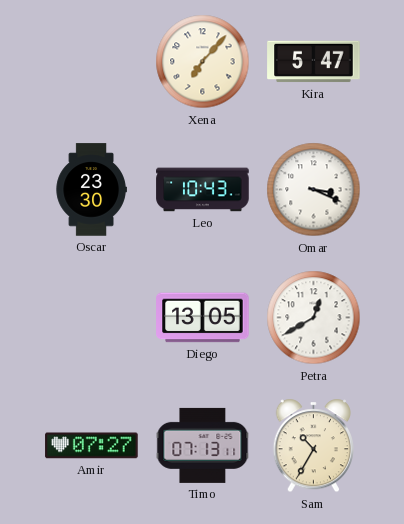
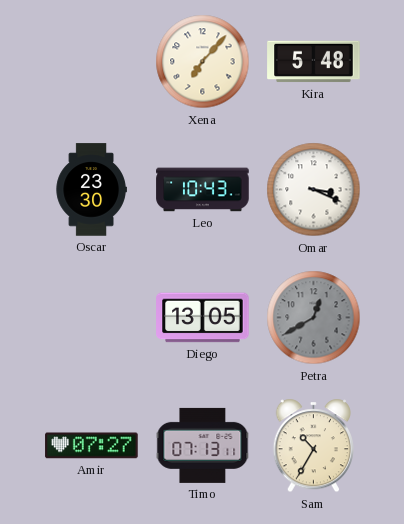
Kira: 5:47 -> 5:48 (314, 62)
Petra dial: white -> grey (314, 318)
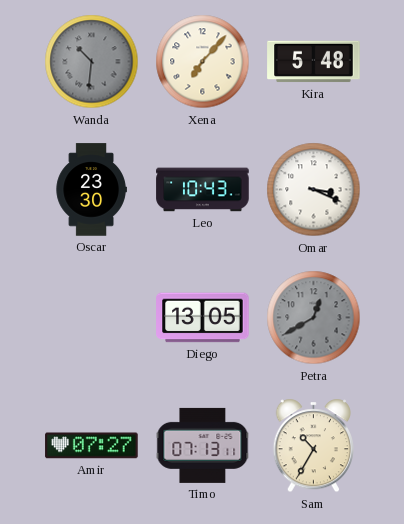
Wanda: none -> 10:31 (92, 62)
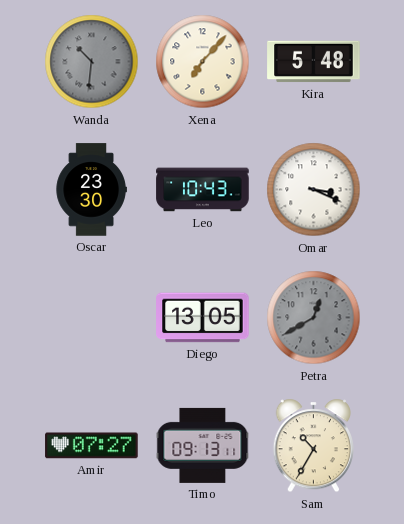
Timo: 07:13 -> 09:13 (203, 445)
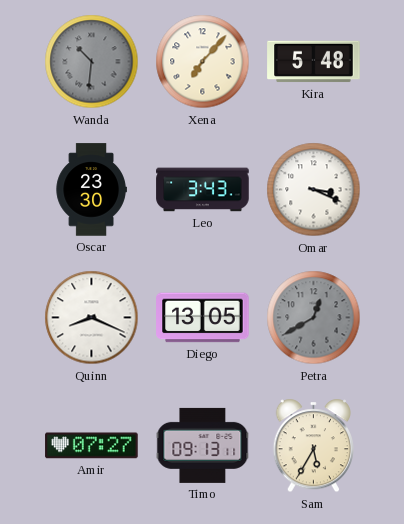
Leo: 10:43 -> 3:43 (203, 190)
Quinn: none -> 8:19 (92, 318)
Sam: 10:35 -> 5:35 (313, 446)
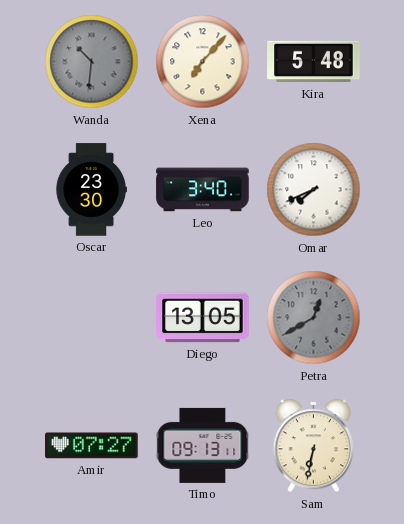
Leo: 3:43 -> 3:40 (203, 190)
Omar: 3:19 -> 7:41 (314, 190)
Quinn: 8:19 -> none (92, 318)
Sam: 5:35 -> 6:32 (313, 446)
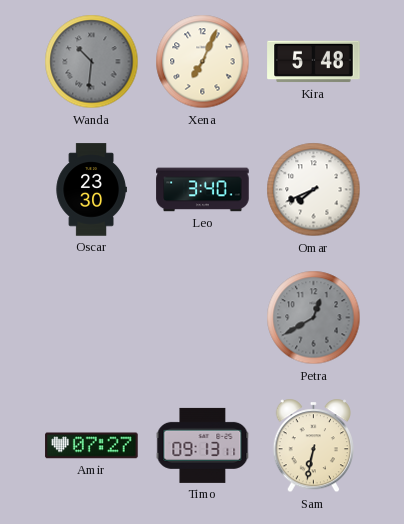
Xena: 7:07 -> 7:04 (203, 62)
Diego: 13:05 -> none (203, 318)
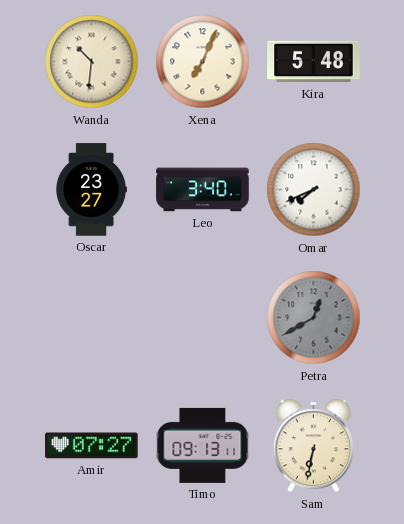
Wanda dial: grey -> cream (92, 62)
Oscar: 23:30 -> 23:27 (91, 190)
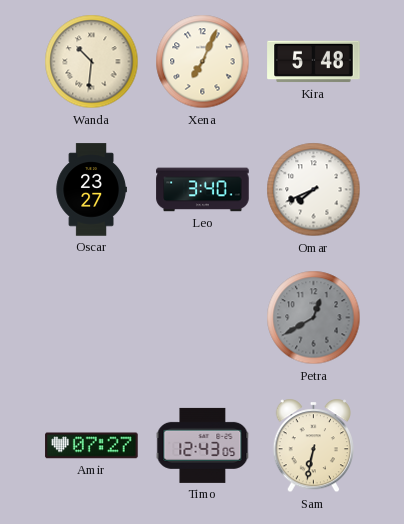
Timo: 09:13 -> 12:43 (203, 445)
